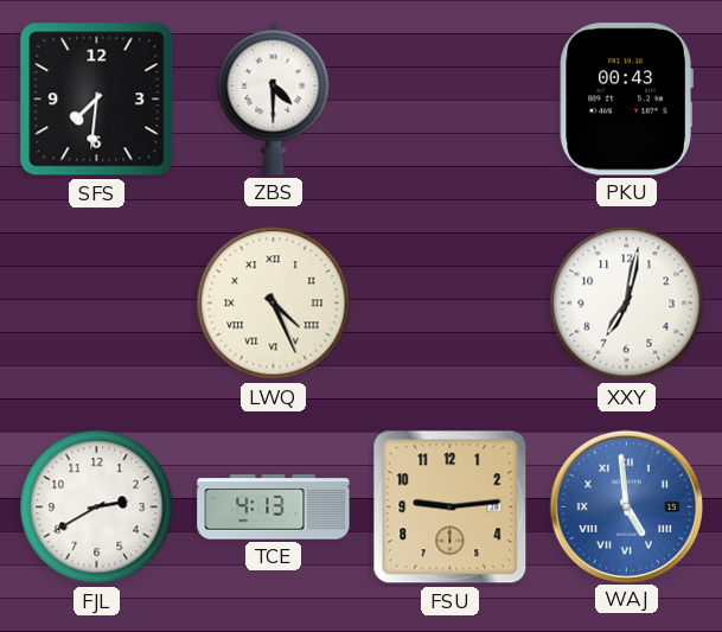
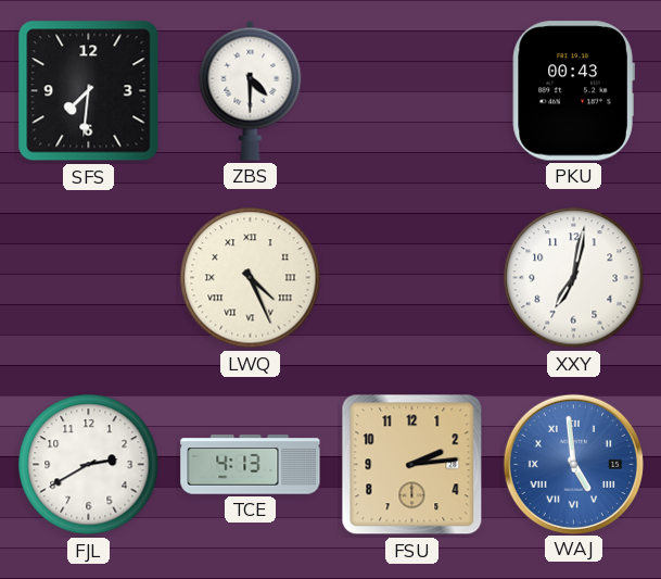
FSU: 9:14 -> 2:14 (412, 465)
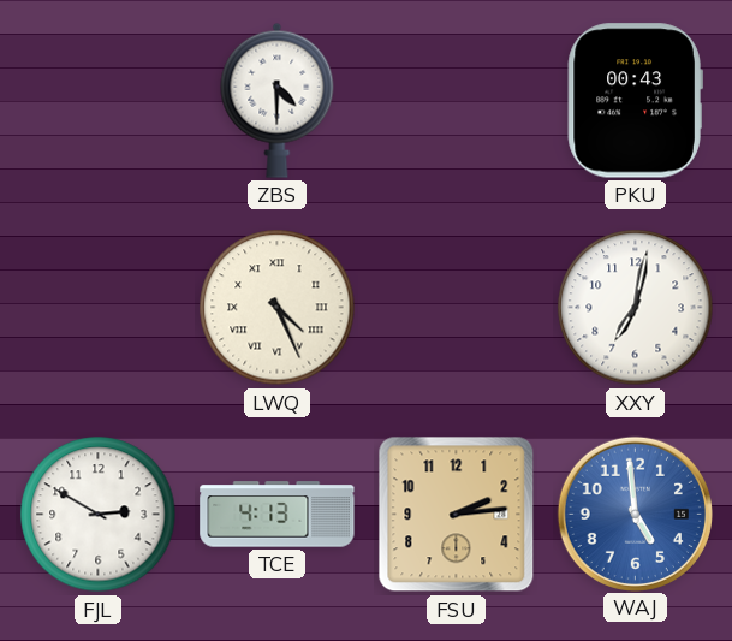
SFS: 7:31 -> none (89, 91)
FJL: 2:40 -> 2:50 (99, 515)
WAJ numerals: Roman -> Arabic (635, 514)
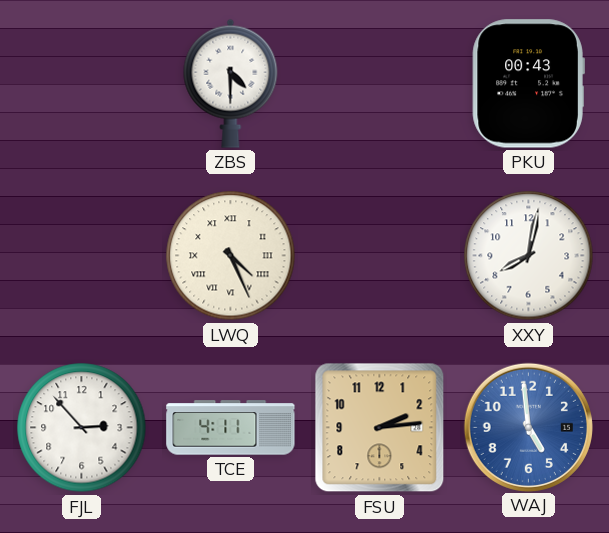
XXY: 7:02 -> 8:02 (529, 256)
FJL: 2:50 -> 2:53 (82, 428)
TCE: 4:13 -> 4:11 (231, 428)
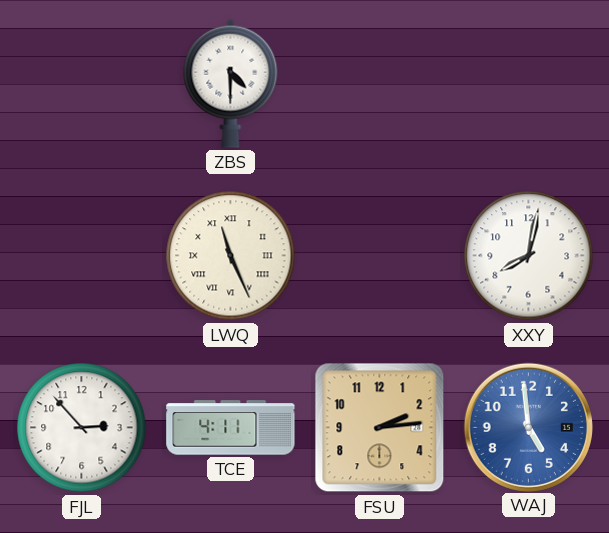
PKU: 00:43 -> none (528, 84)
LWQ: 4:26 -> 11:26 (231, 256)
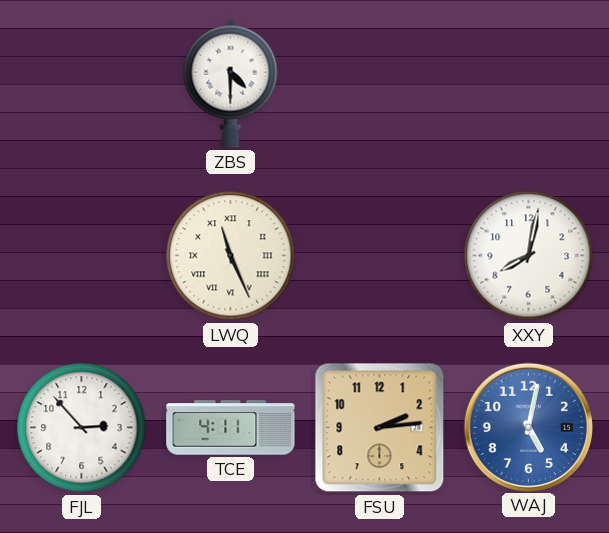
WAJ: 4:59 -> 5:02 (528, 427)
